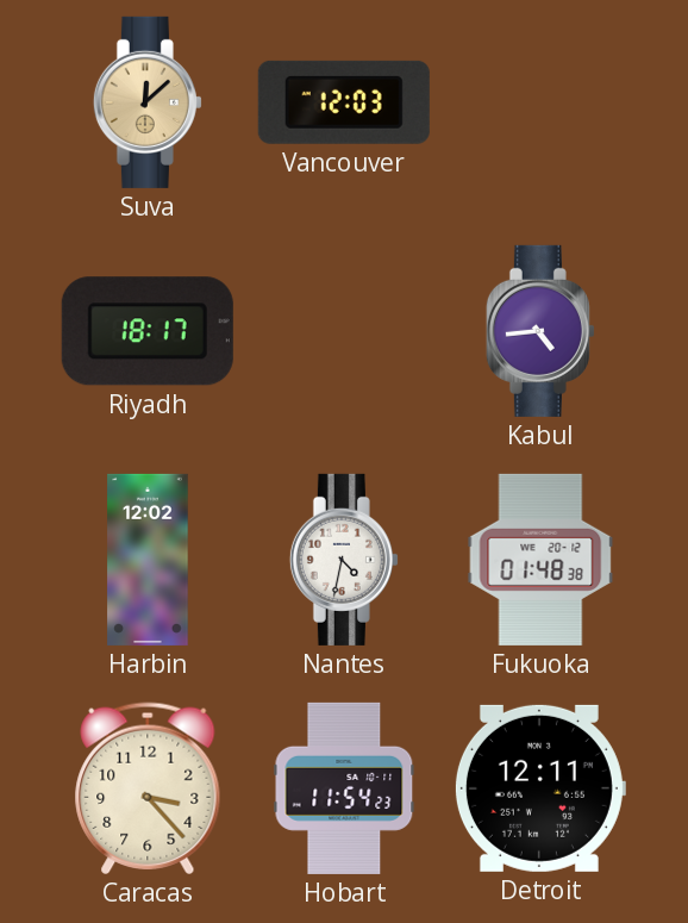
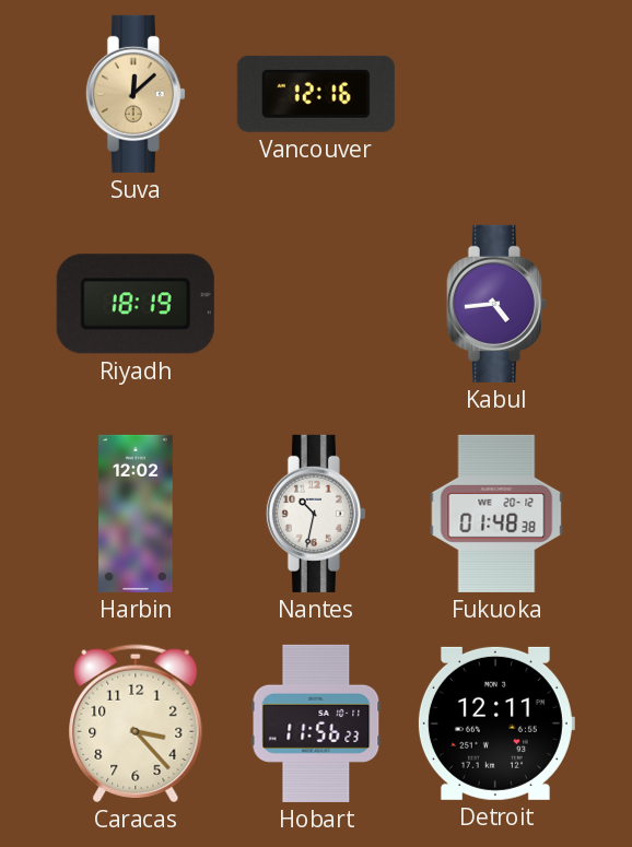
Vancouver: 12:03 -> 12:16 (316, 94)
Riyadh: 18:17 -> 18:19 (136, 304)
Nantes: 4:32 -> 10:32 (316, 514)
Hobart: 11:54 -> 11:56 (316, 724)
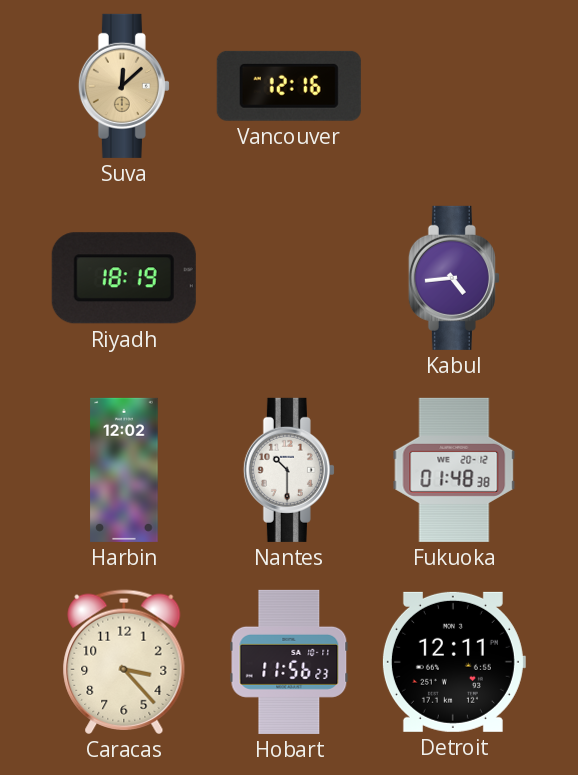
Nantes: 10:32 -> 10:30 (289, 470)
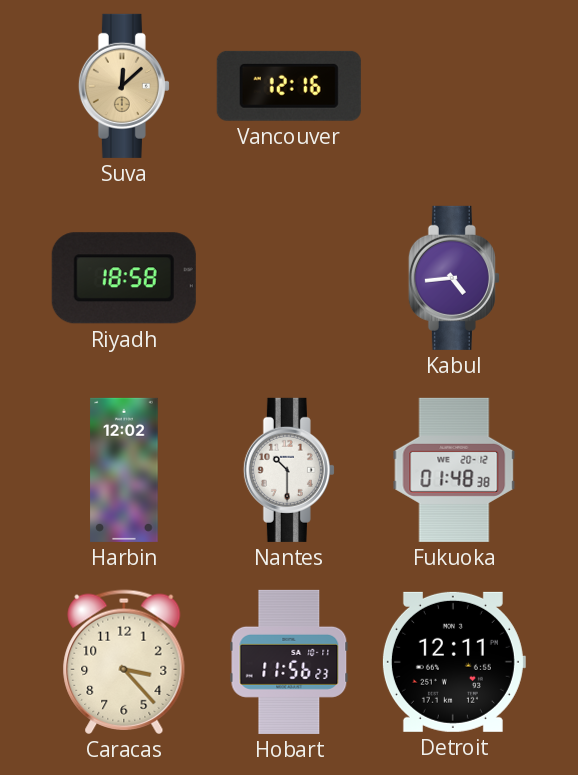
Riyadh: 18:19 -> 18:58 (124, 278)
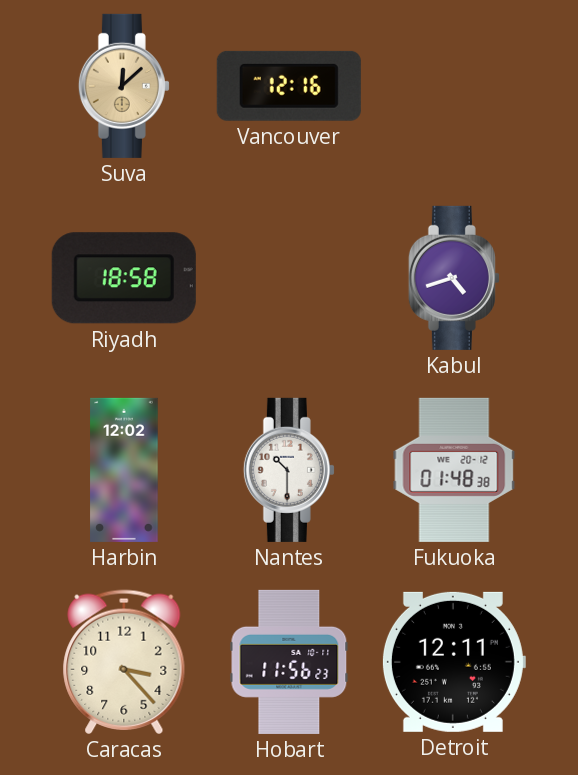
Kabul: 4:44 -> 4:42 (454, 278)
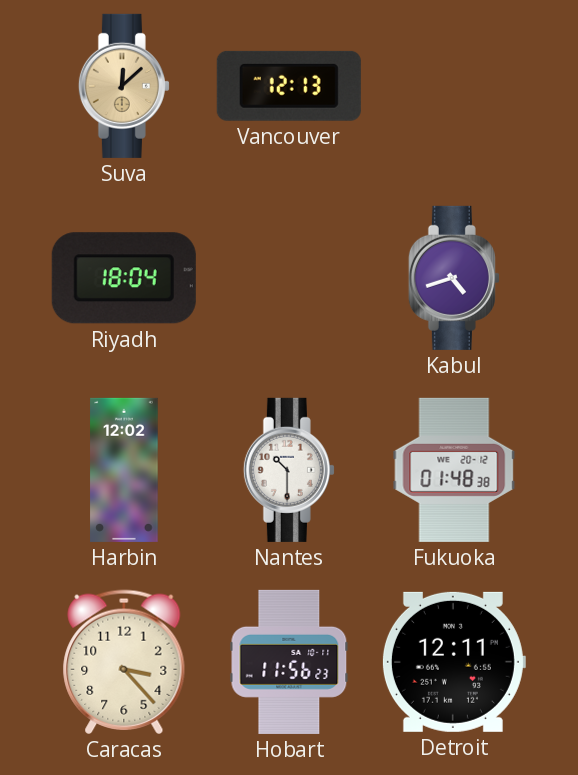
Vancouver: 12:16 -> 12:13 (289, 86)
Riyadh: 18:58 -> 18:04 (124, 278)
